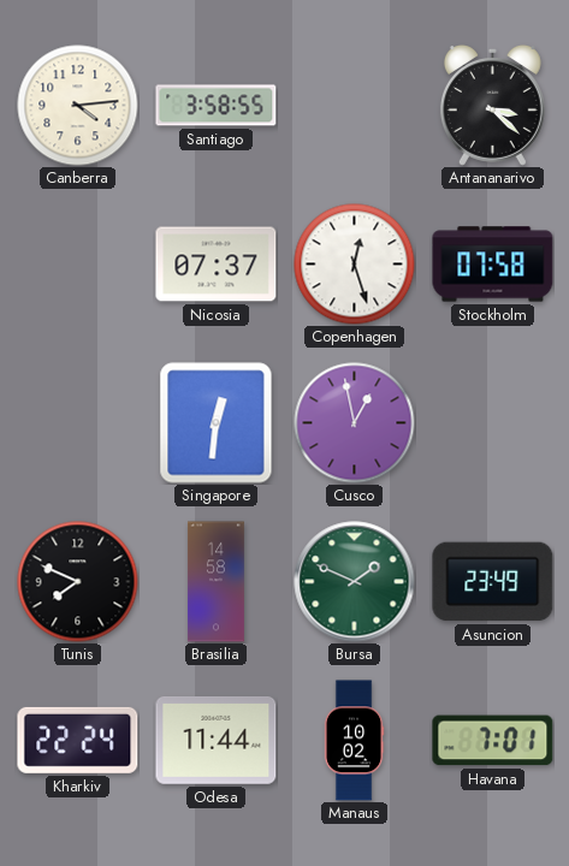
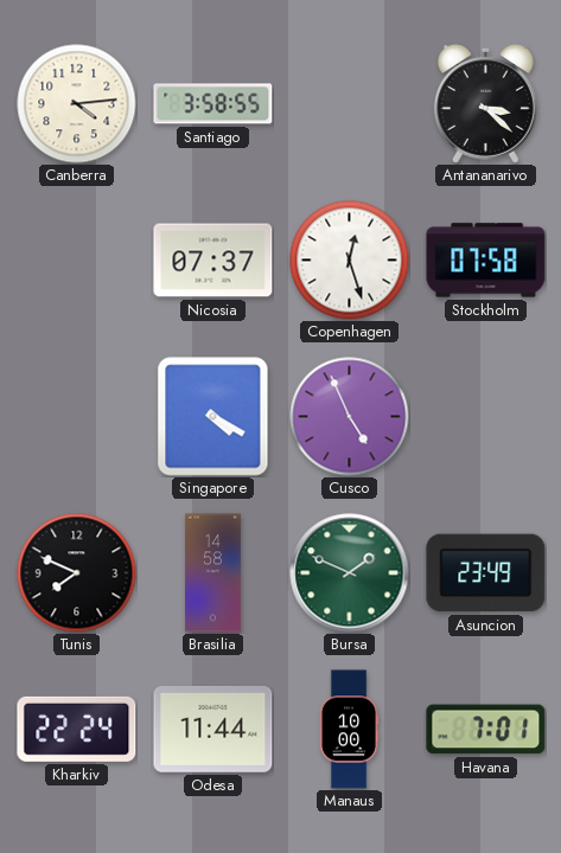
Singapore: 12:31 -> 4:20 (213, 417)
Cusco: 12:58 -> 4:56 (350, 417)
Manaus: 10:02 -> 10:00 (349, 730)
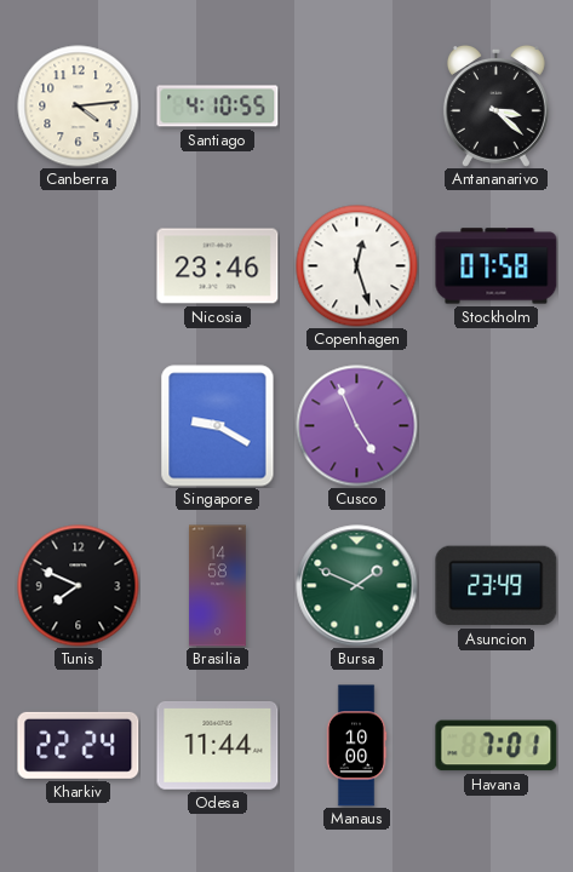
Santiago: 3:58 -> 4:10 (218, 107)
Nicosia: 07:37 -> 23:46 (218, 266)
Singapore: 4:20 -> 9:20 (218, 426)
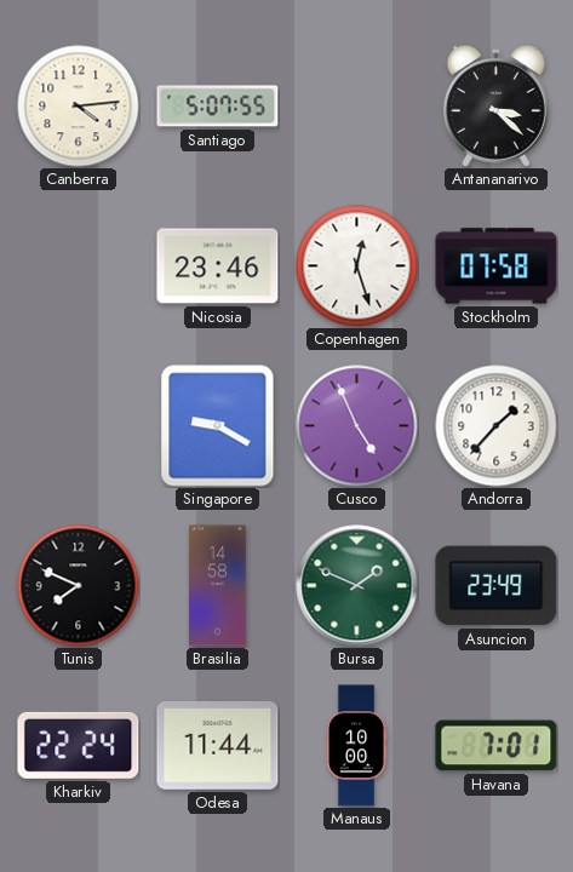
Santiago: 4:10 -> 5:07 (218, 107)
Andorra: none -> 1:37 (497, 426)
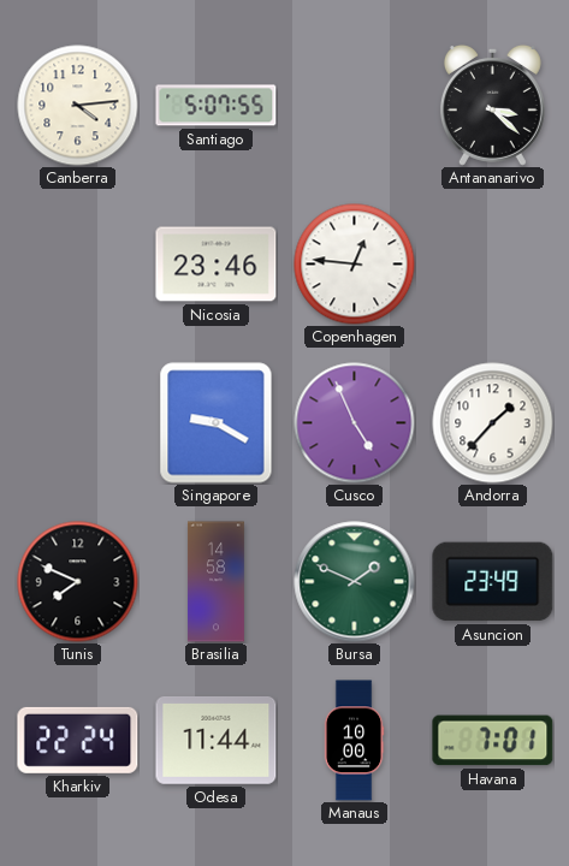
Copenhagen: 12:27 -> 12:46 (355, 265)
Stockholm: 07:58 -> none (497, 266)
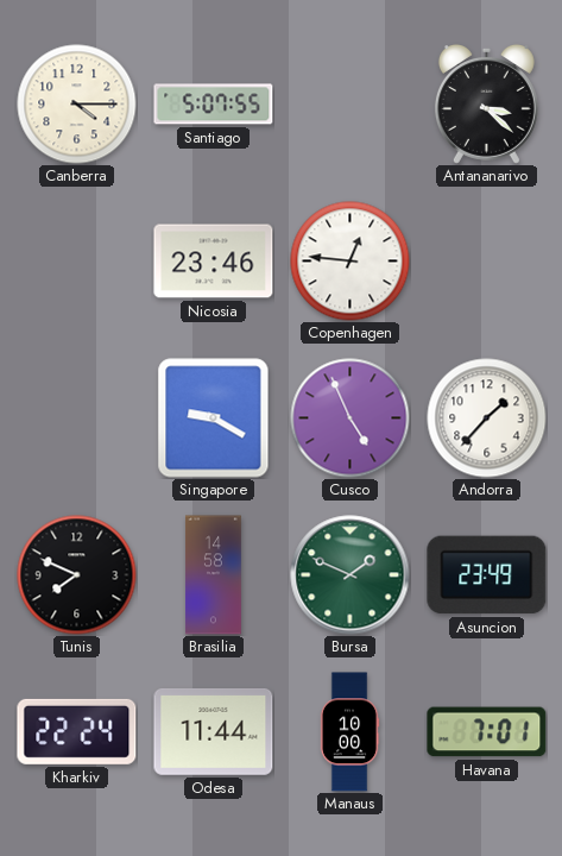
Canberra: 4:14 -> 4:15 (77, 105)
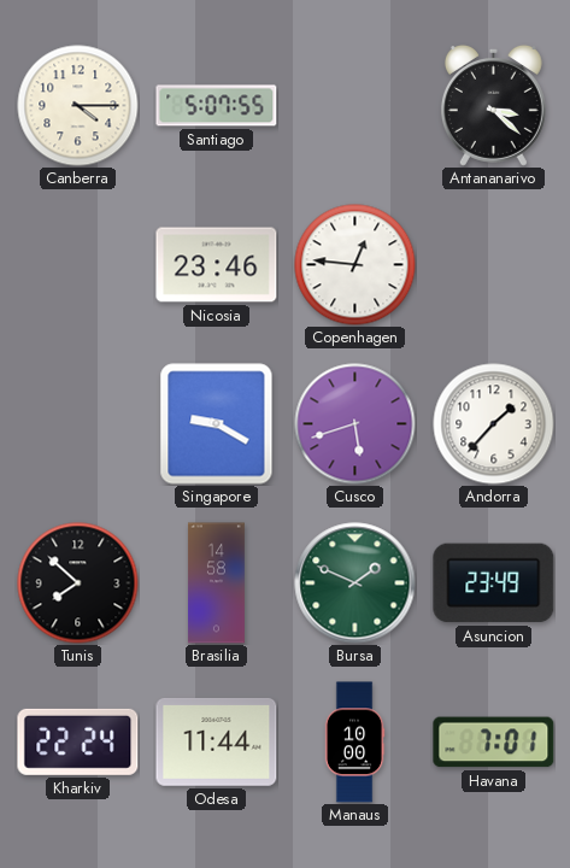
Cusco: 4:56 -> 5:42 (355, 424)
Tunis: 7:49 -> 7:52 (78, 583)
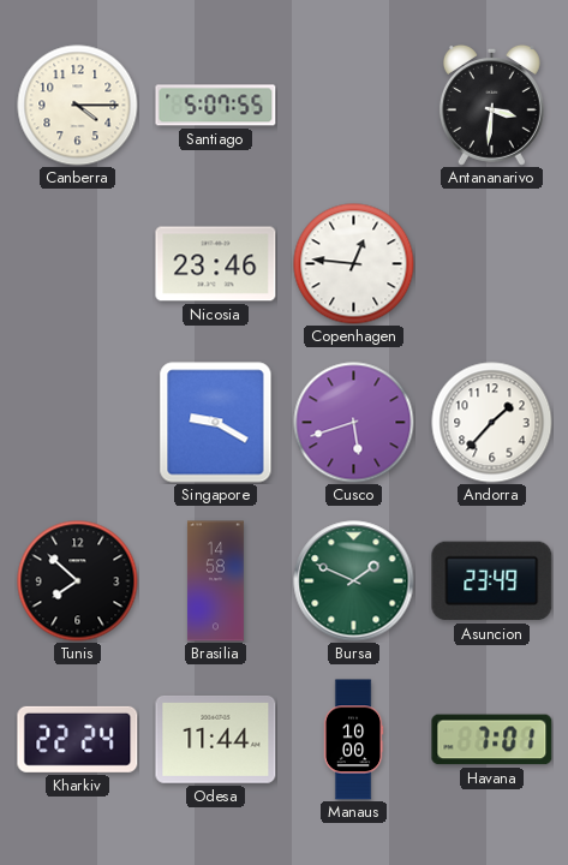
Antananarivo: 3:22 -> 3:31 (491, 106)
